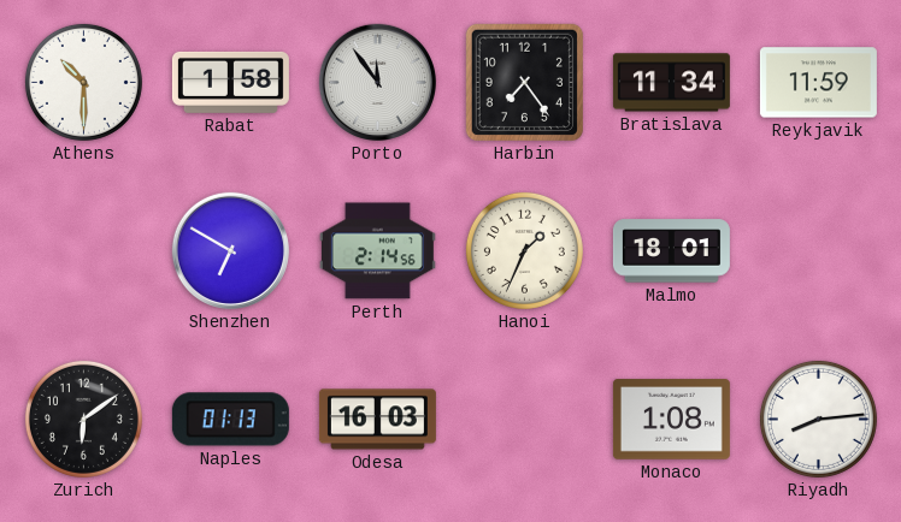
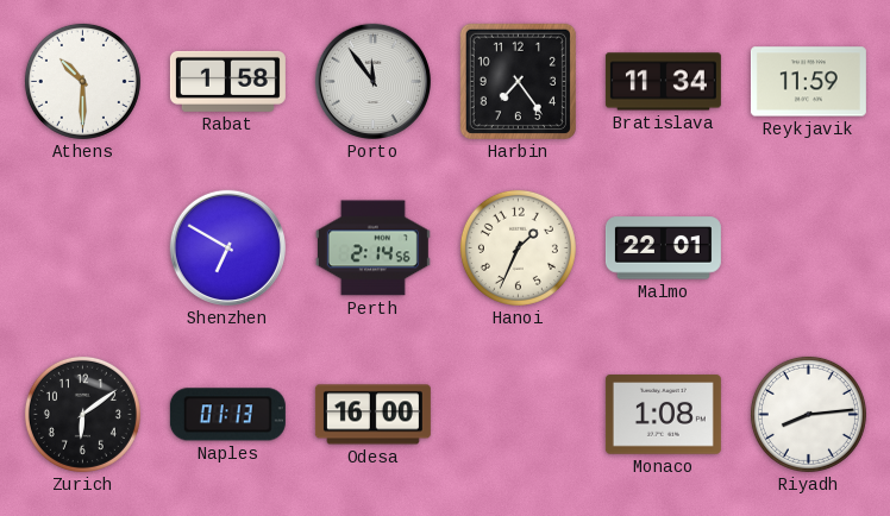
Malmo: 18:01 -> 22:01 (663, 248)
Odesa: 16:03 -> 16:00 (372, 415)
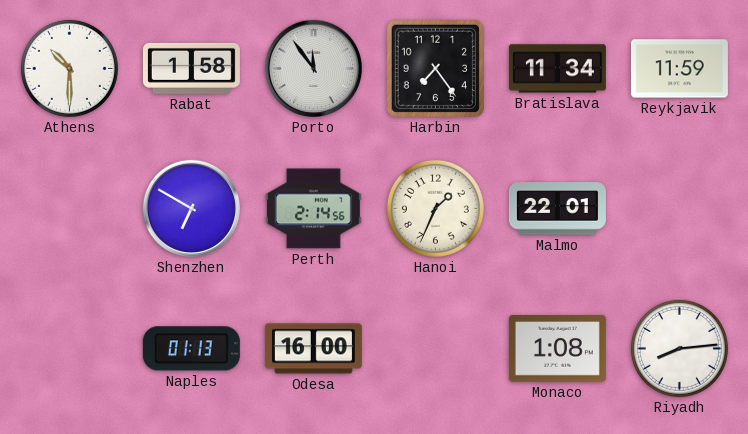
Zurich: 6:09 -> none (82, 414)
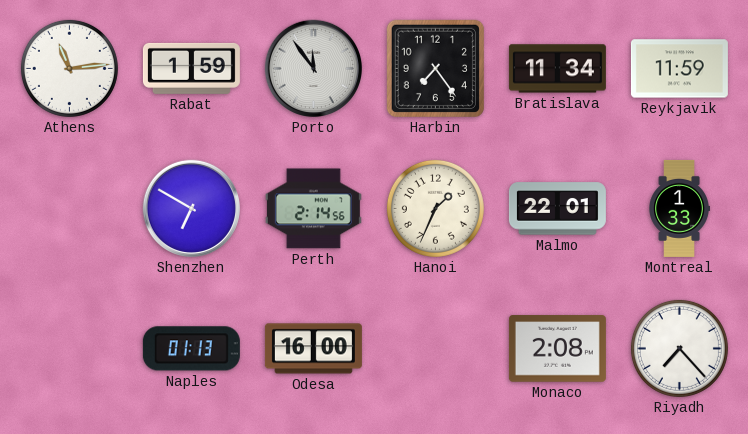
Athens: 10:30 -> 11:14 (69, 68)
Rabat: 1:58 -> 1:59 (191, 68)
Montreal: none -> 1:33 (679, 208)
Monaco: 1:08 -> 2:08 (557, 349)
Riyadh: 8:14 -> 7:23 (679, 348)
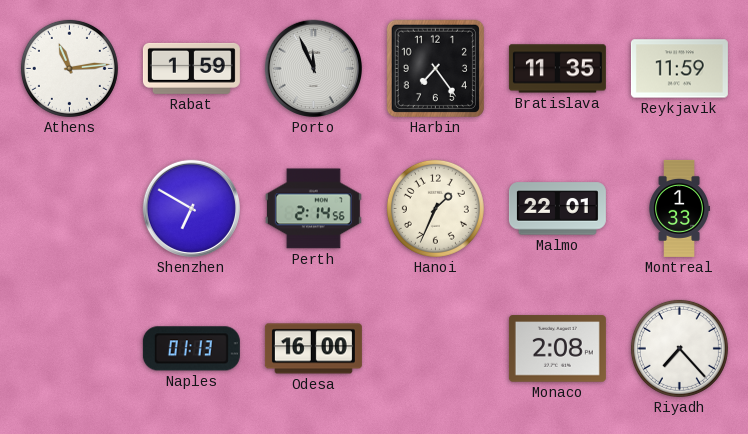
Porto: 11:54 -> 11:56 (313, 68)
Bratislava: 11:34 -> 11:35 (557, 69)
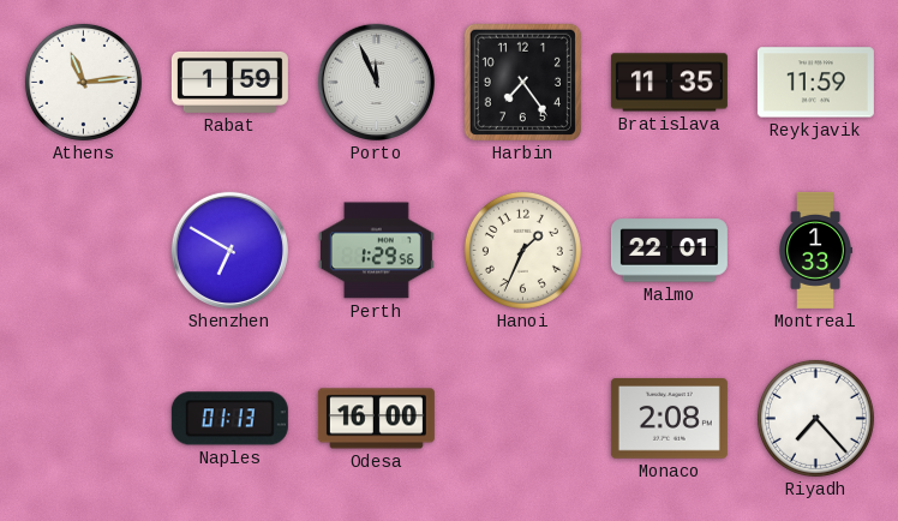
Perth: 2:14 -> 1:29 (376, 251)
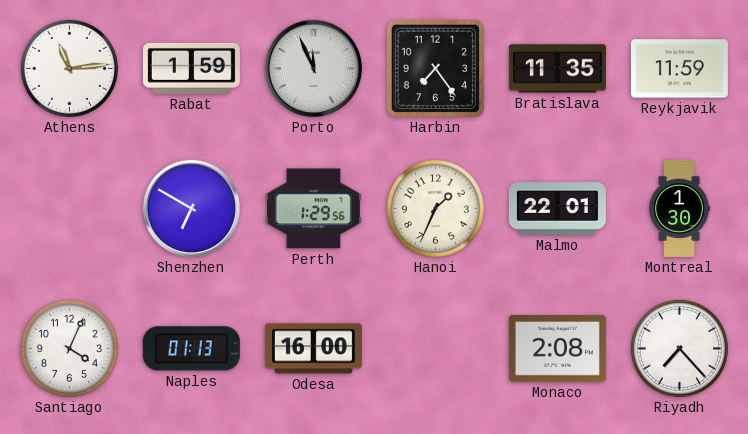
Montreal: 1:33 -> 1:30 (679, 208)
Santiago: none -> 4:04 (69, 348)
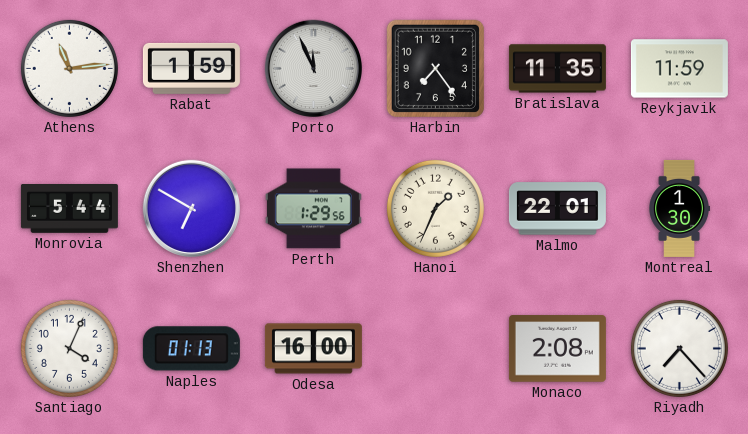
Monrovia: none -> 5:44 (69, 209)
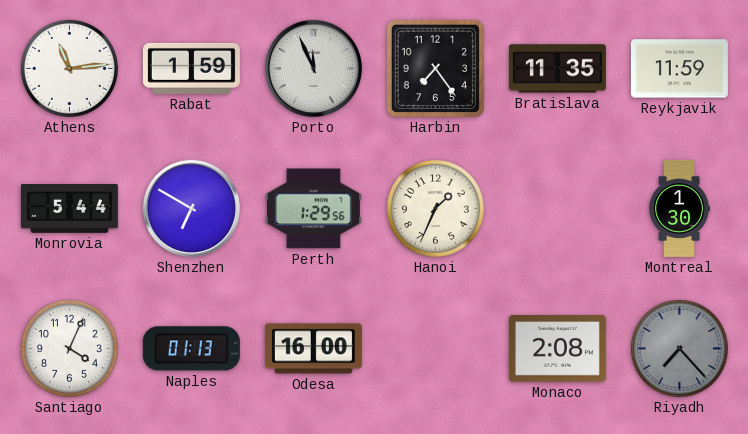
Malmo: 22:01 -> none (557, 209)
Riyadh dial: white -> grey (679, 348)
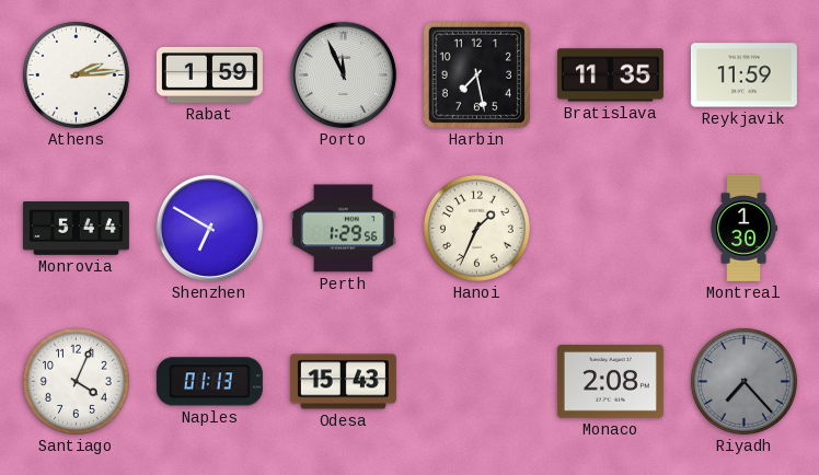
Athens: 11:14 -> 2:14 (76, 74)
Harbin: 7:24 -> 7:28 (476, 74)
Odesa: 16:00 -> 15:43 (343, 382)
